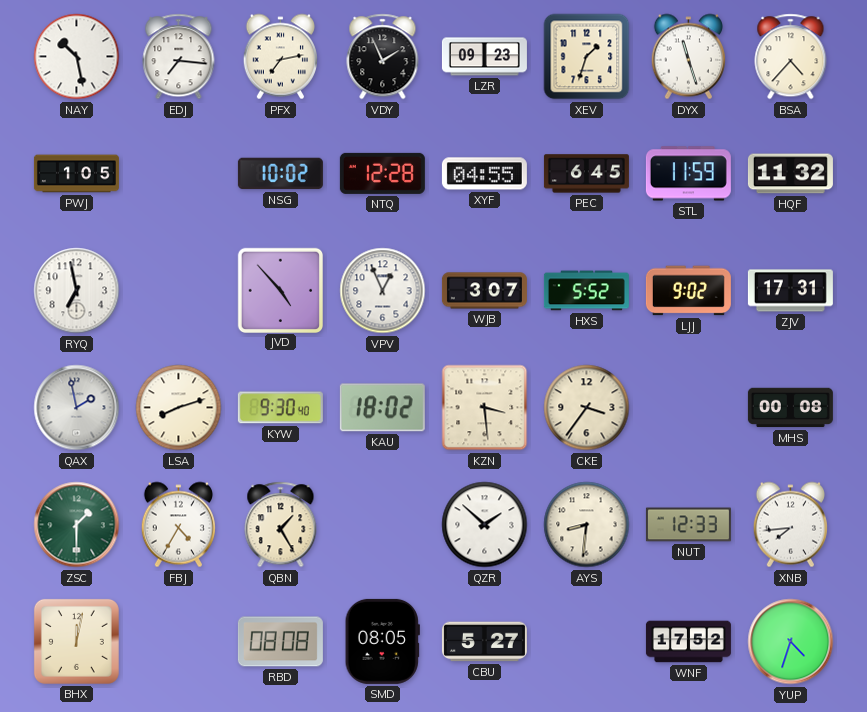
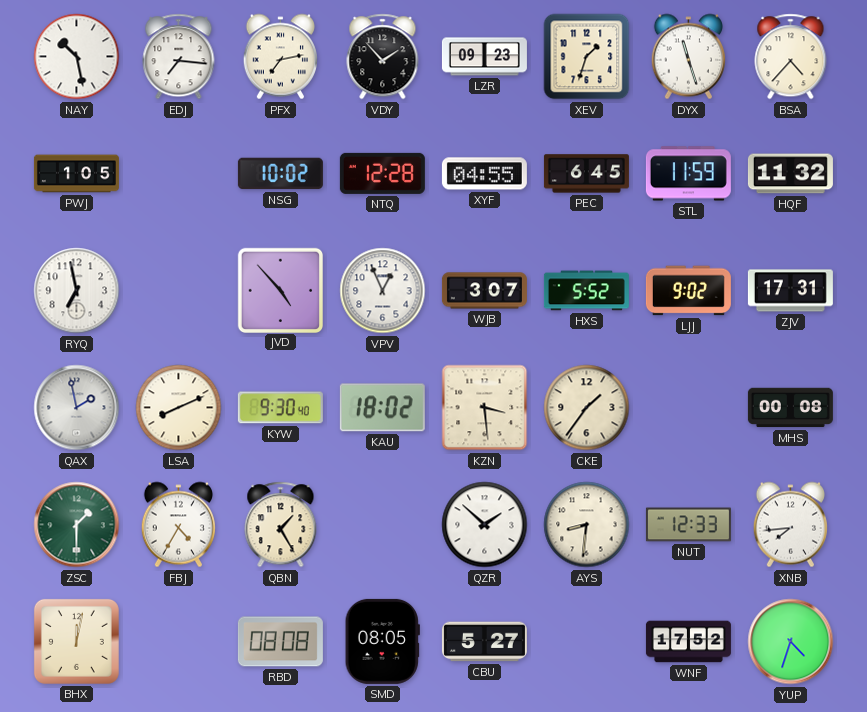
VDY: 1:56 -> 1:53 (383, 57)
LSA: 8:12 -> 8:11 (179, 408)
CKE: 3:36 -> 1:36 (587, 408)
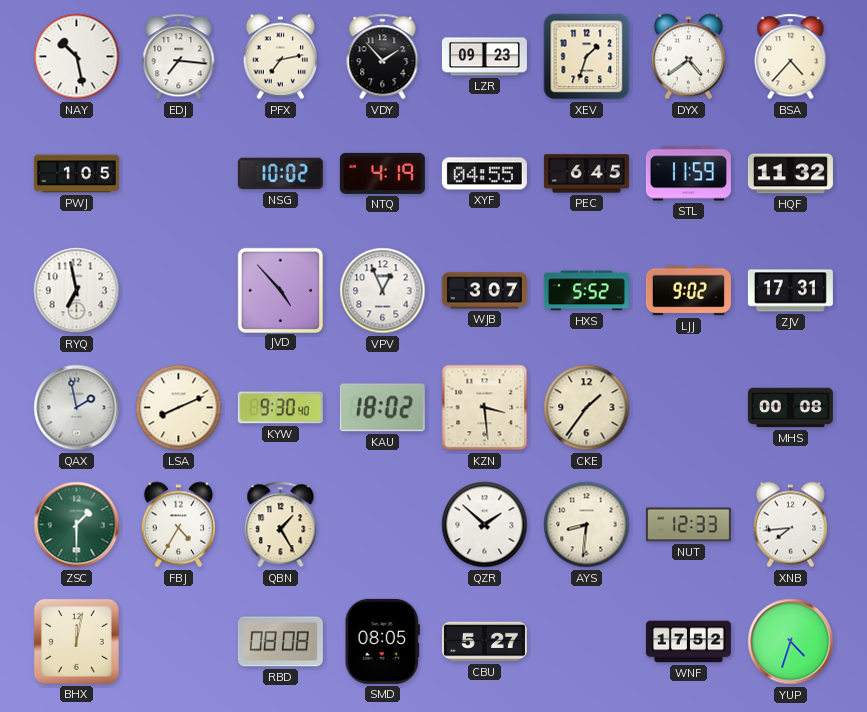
DYX: 11:27 -> 4:39 (688, 57)
NTQ: 12:28 -> 4:19 (382, 173)
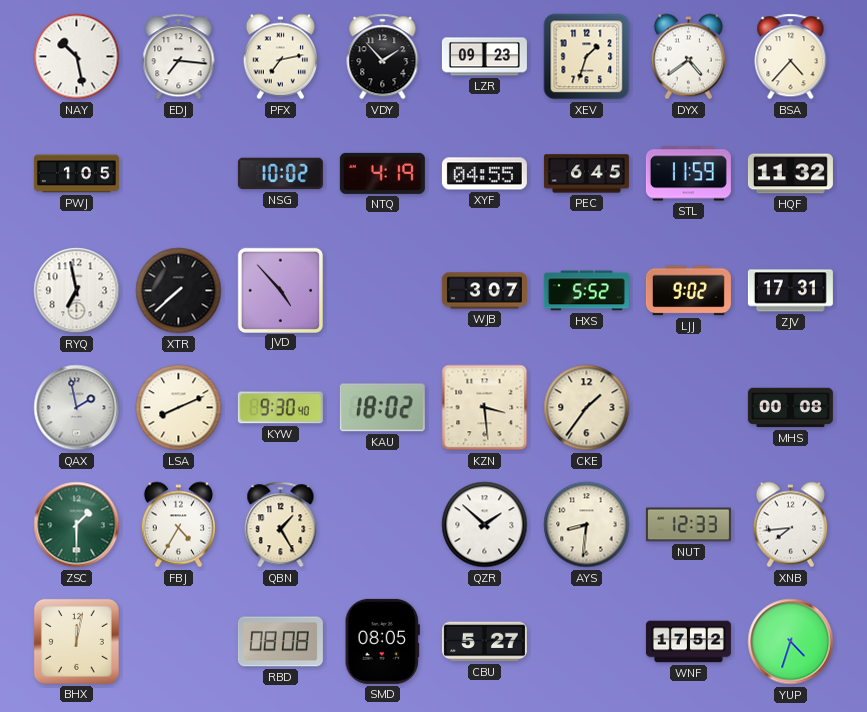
XTR: none -> 7:38 (179, 291)
VPV: 12:56 -> none (383, 291)
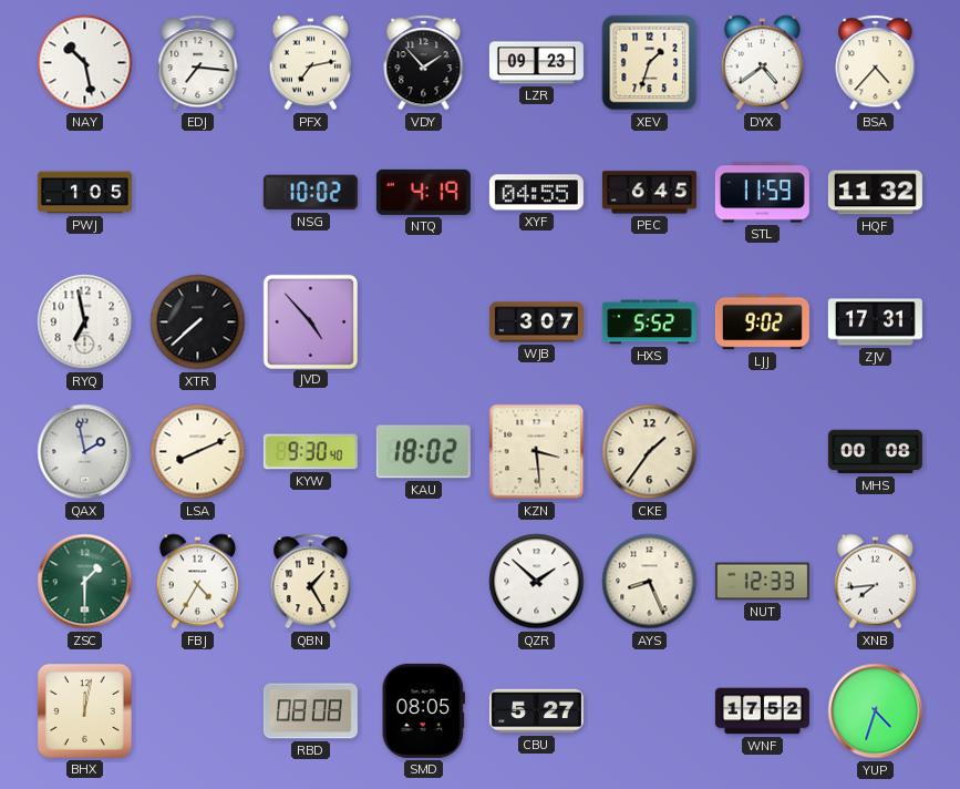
AYS: 8:31 -> 8:26 (650, 582)
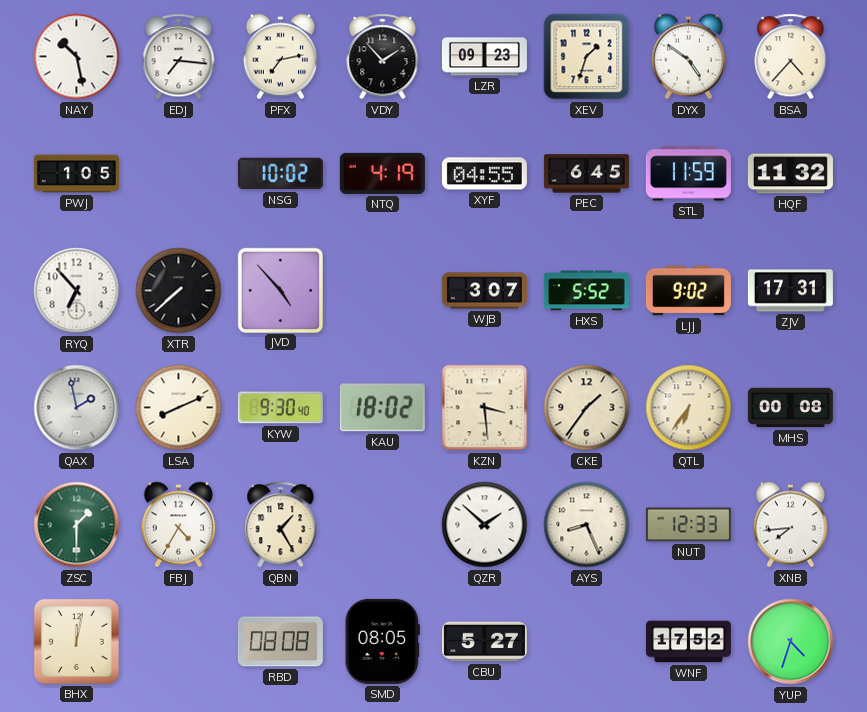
DYX: 4:39 -> 4:51 (688, 57)
RYQ: 6:58 -> 6:53 (77, 291)
QTL: none -> 6:36 (689, 408)
